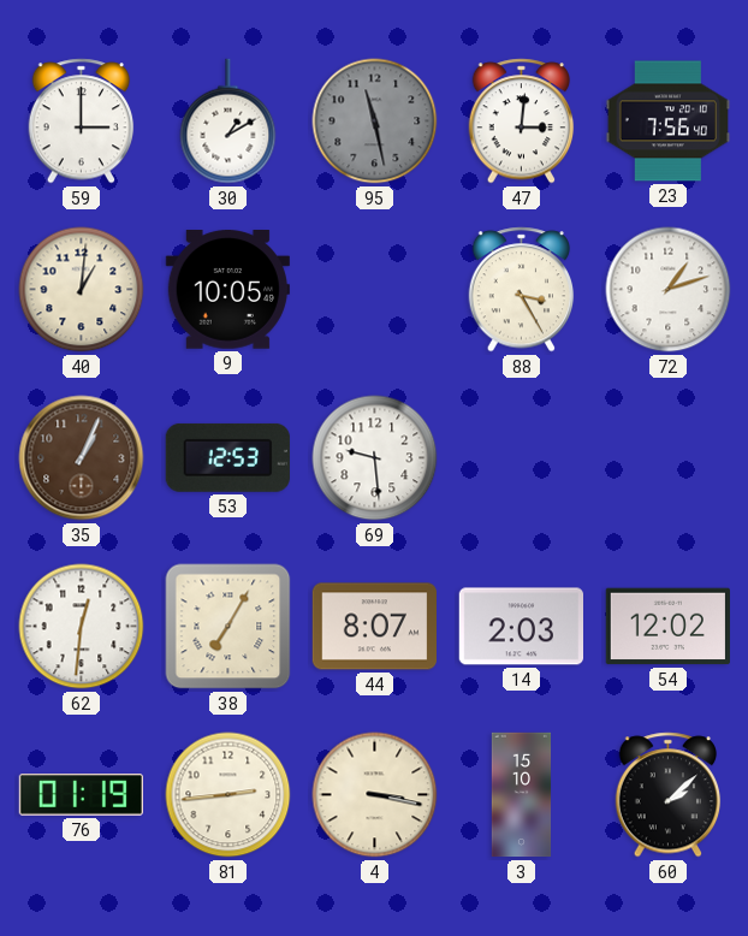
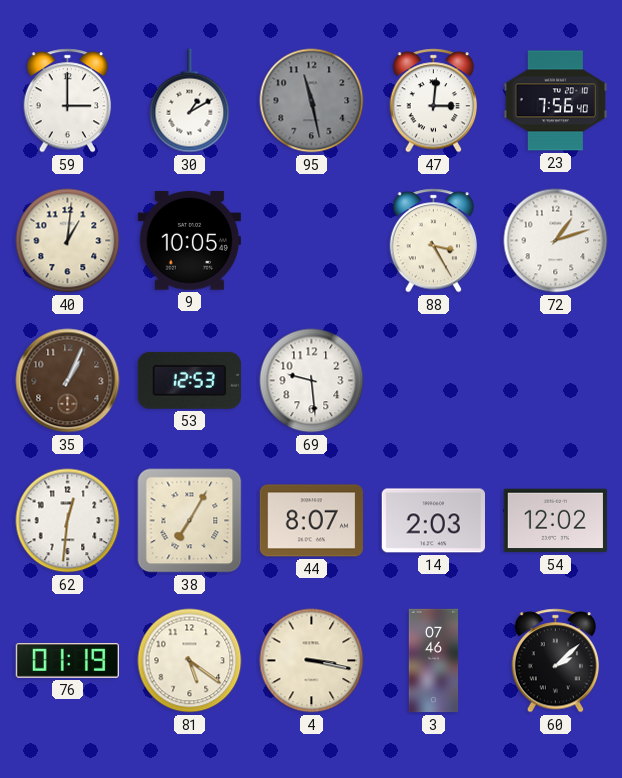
81: 2:44 -> 5:21 (190, 661)
3: 15:10 -> 07:46 (434, 661)
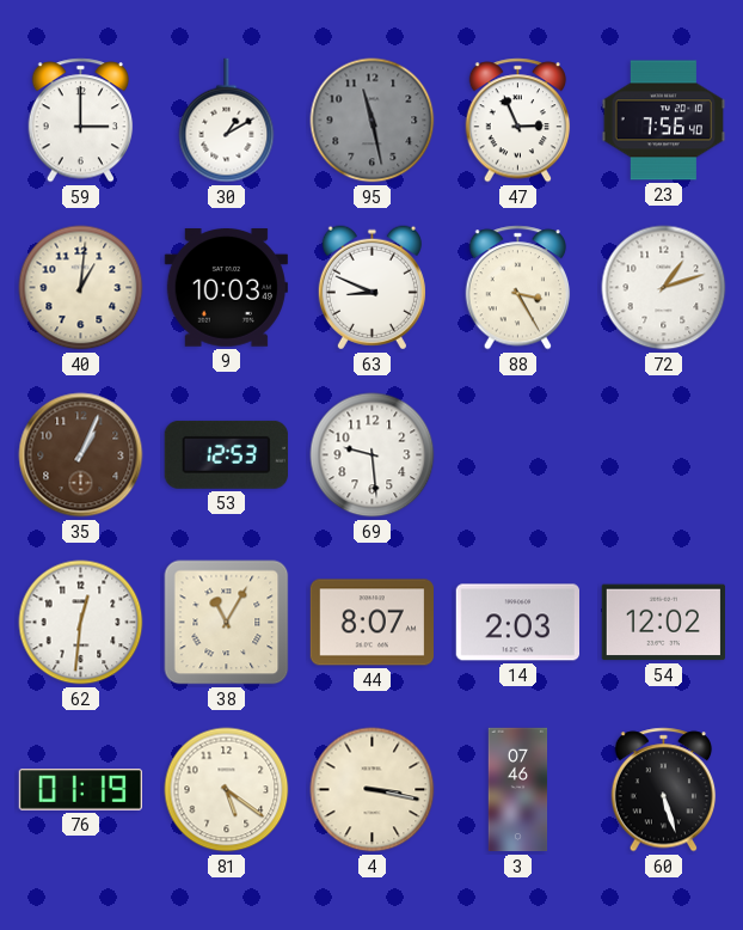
47: 3:01 -> 2:56 (518, 121)
9: 10:05 -> 10:03 (226, 288)
63: none -> 8:49 (371, 288)
38: 7:05 -> 11:05 (227, 623)
60: 2:08 -> 5:27 (664, 790)
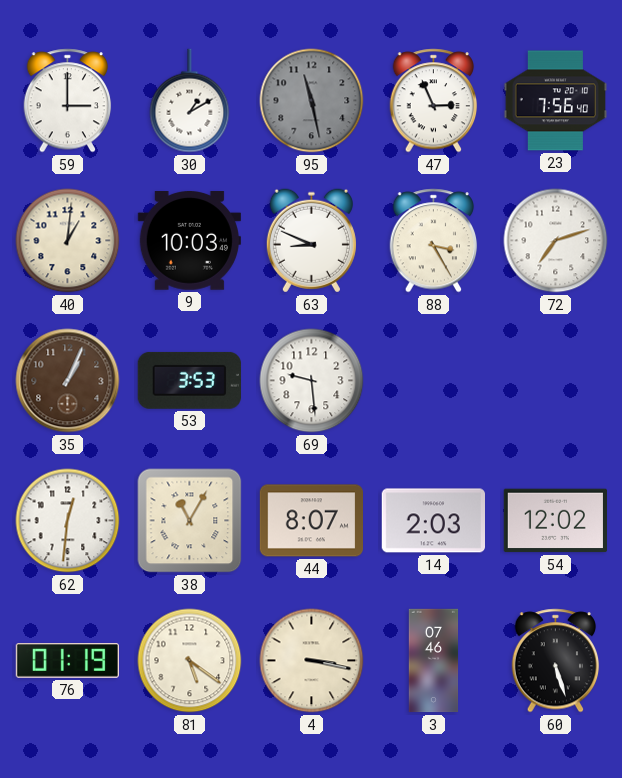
72: 1:12 -> 7:12 (556, 241)
53: 12:53 -> 3:53 (189, 380)
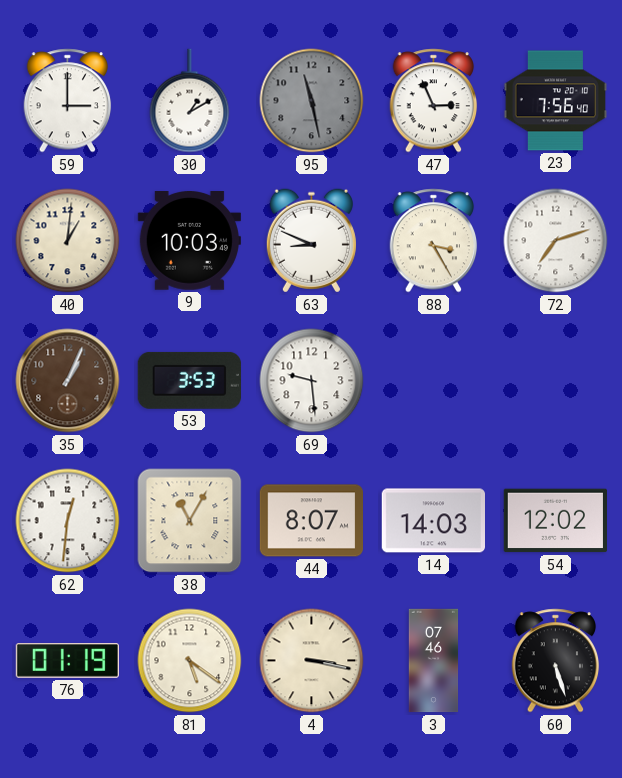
14: 2:03 -> 14:03 (433, 521)
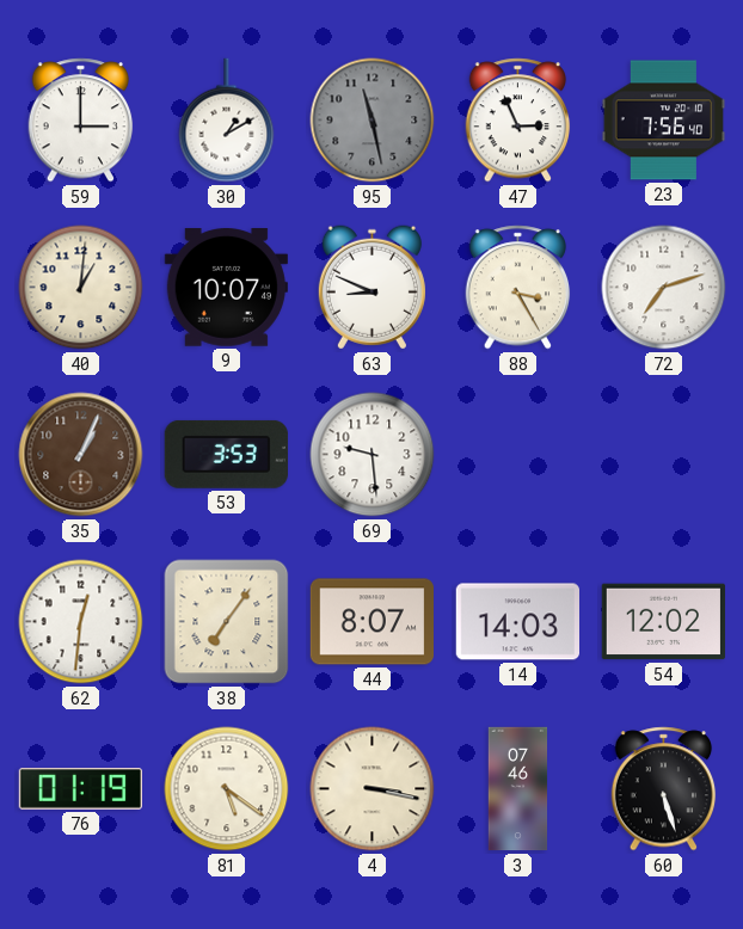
9: 10:03 -> 10:07 (226, 288)
38: 11:05 -> 7:06 (227, 622)
